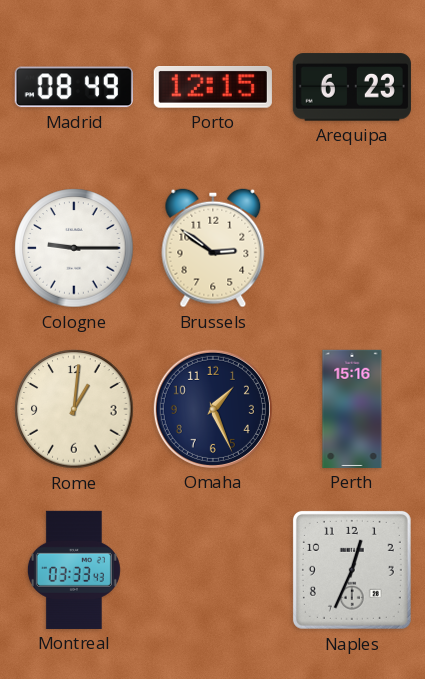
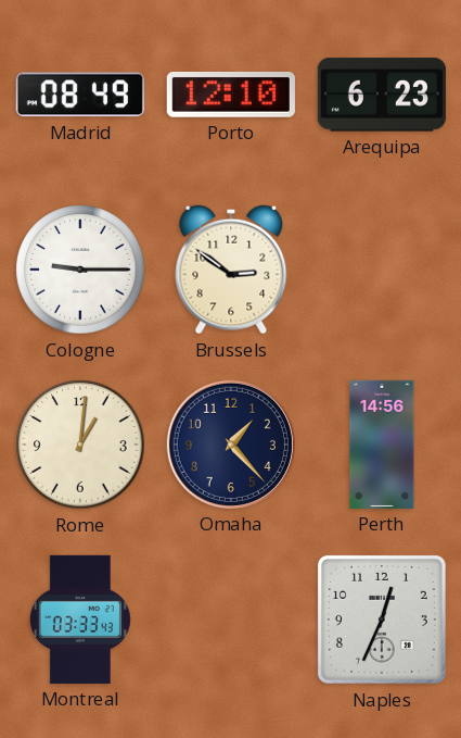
Porto: 12:15 -> 12:10 (231, 96)
Omaha: 1:26 -> 1:23 (231, 445)
Perth: 15:16 -> 14:56 (382, 445)
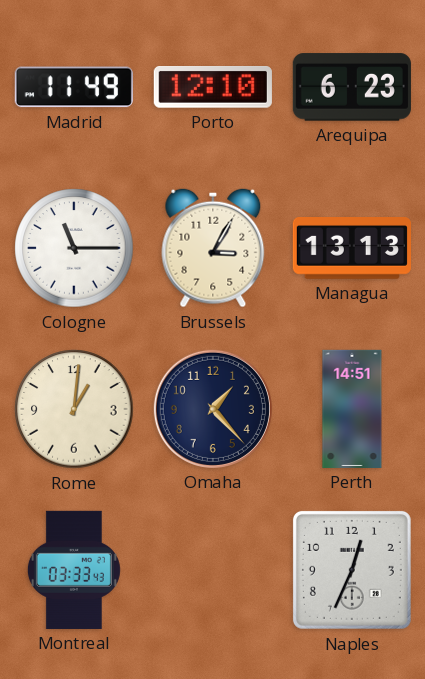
Madrid: 08:49 -> 11:49 (74, 87)
Cologne: 9:15 -> 11:15 (74, 248)
Brussels: 2:51 -> 3:05 (213, 248)
Managua: none -> 13:13 (352, 249)
Perth: 14:56 -> 14:51 (352, 409)
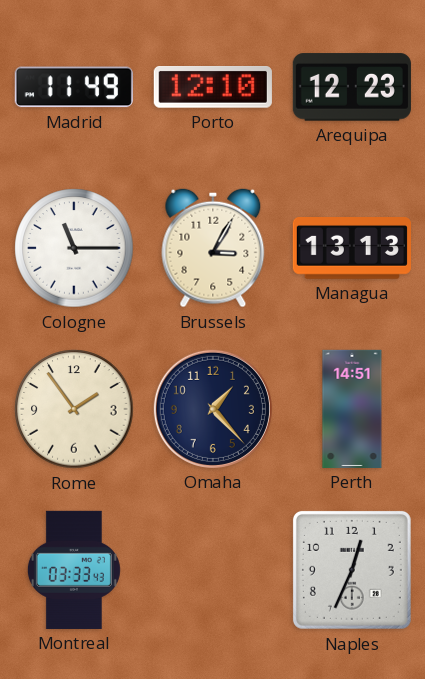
Arequipa: 6:23 -> 12:23 (352, 87)
Rome: 1:01 -> 1:54 (74, 409)
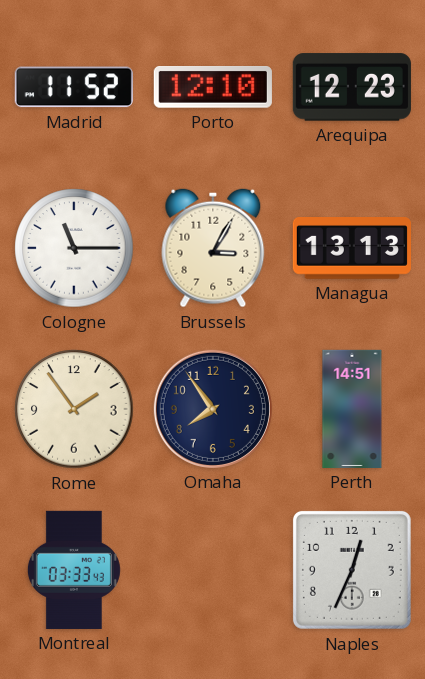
Madrid: 11:49 -> 11:52 (74, 87)
Omaha: 1:23 -> 7:54 (213, 409)
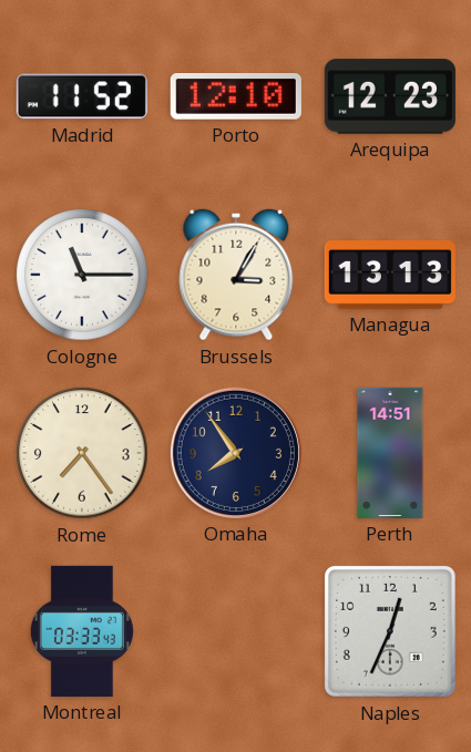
Rome: 1:54 -> 7:24 (82, 453)
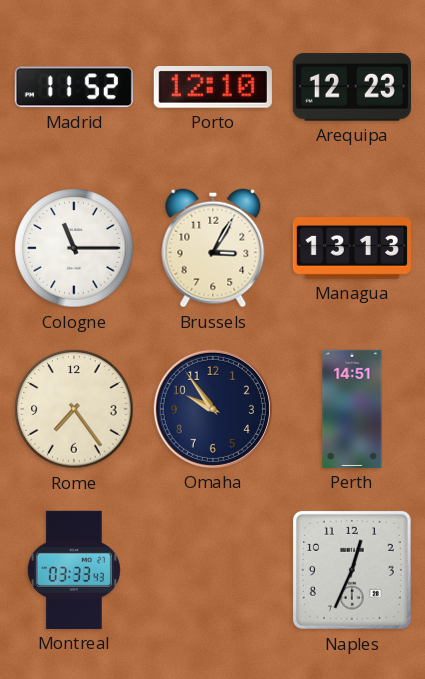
Omaha: 7:54 -> 9:54 (213, 409)
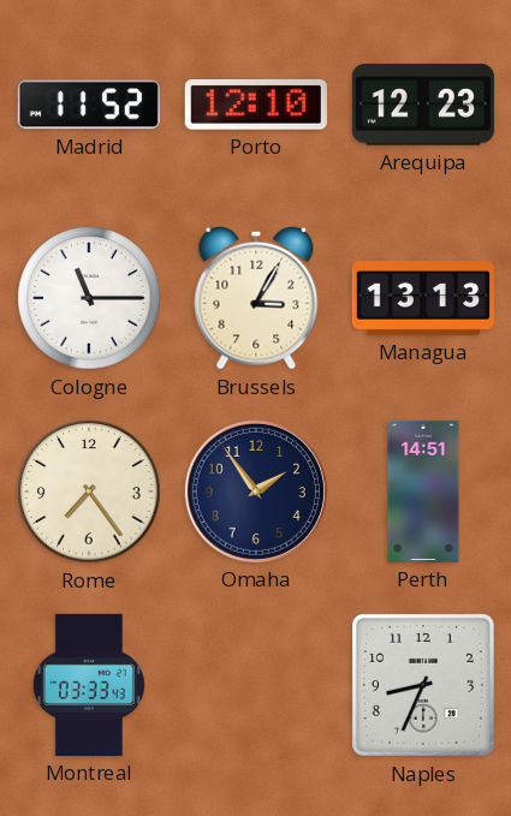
Omaha: 9:54 -> 1:54 (256, 492)
Naples: 12:34 -> 8:34 (423, 685)
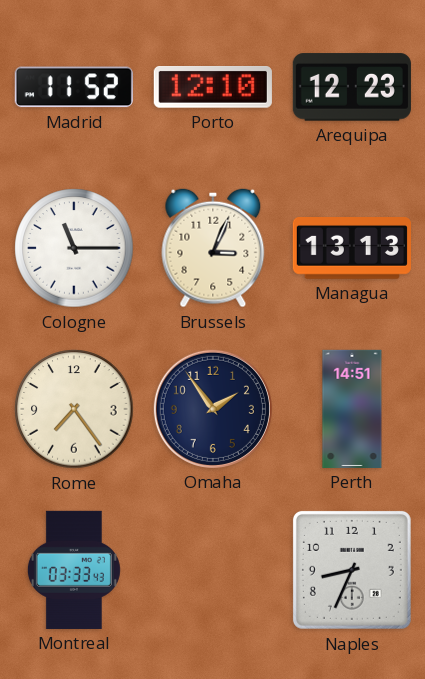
Brussels: 3:05 -> 3:04 (213, 248)
